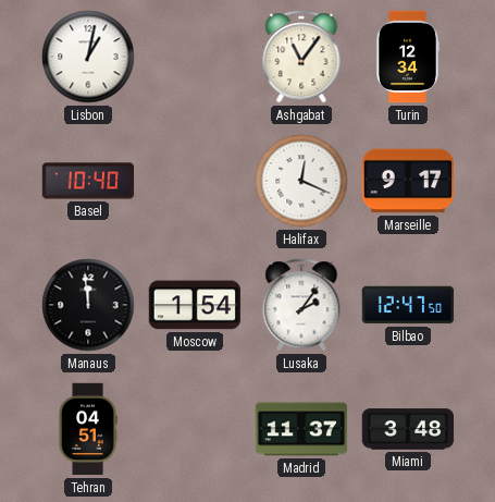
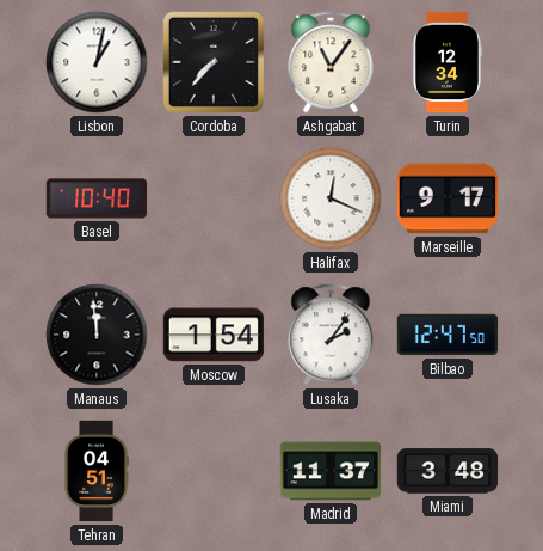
Cordoba: none -> 7:37 (214, 62)
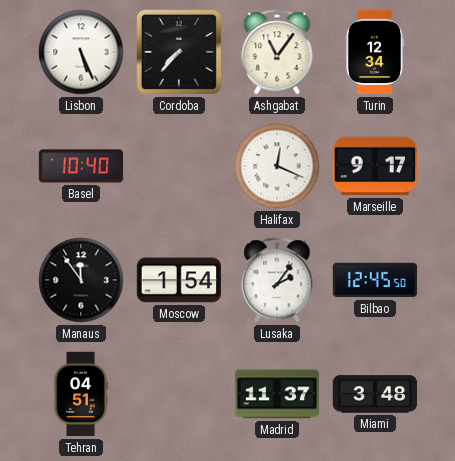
Lisbon: 1:02 -> 5:26 (81, 52)
Manaus: 11:59 -> 11:54 (81, 280)
Bilbao: 12:47 -> 12:45 (375, 280)
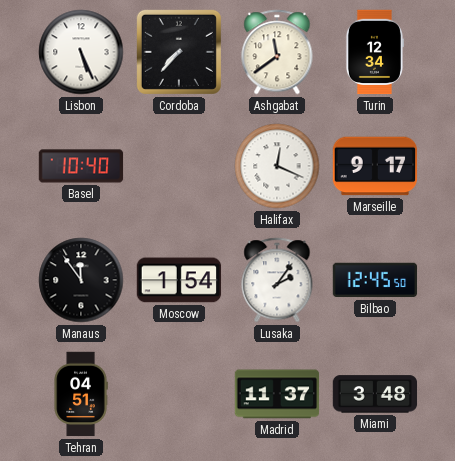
Ashgabat: 11:06 -> 11:39 (277, 52)
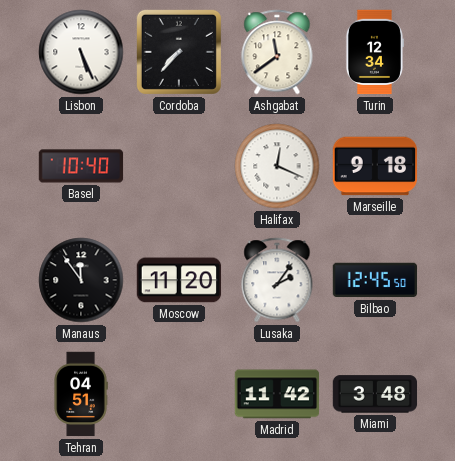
Marseille: 9:17 -> 9:18 (375, 166)
Moscow: 1:54 -> 11:20 (179, 280)
Madrid: 11:37 -> 11:42 (277, 394)
